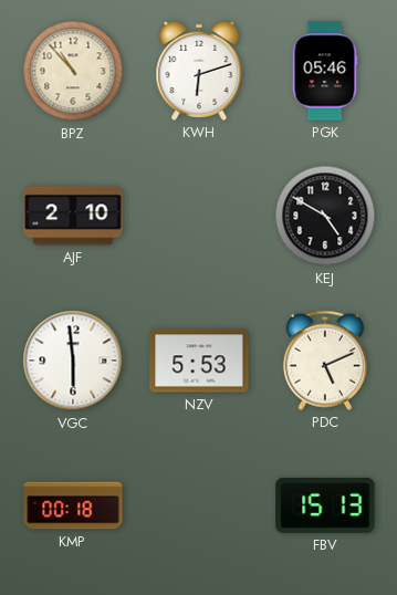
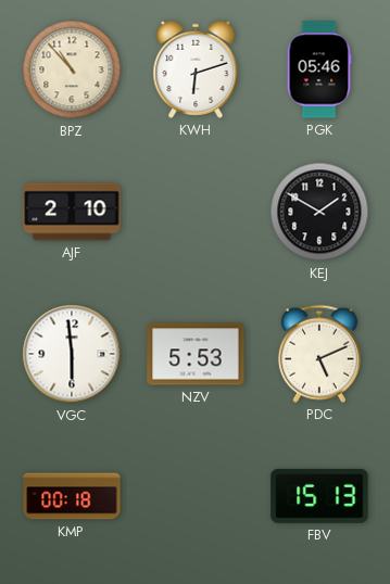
KEJ: 4:50 -> 1:50 (319, 212)
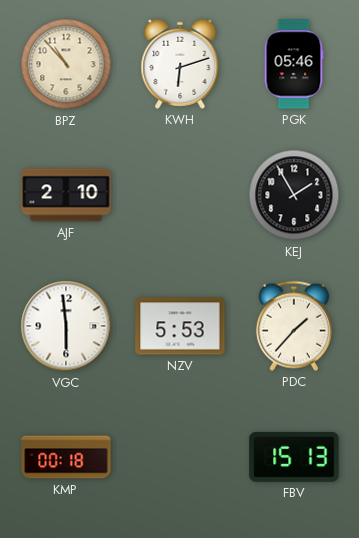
KEJ: 1:50 -> 1:55 (294, 195)
PDC: 5:11 -> 1:37 (294, 326)
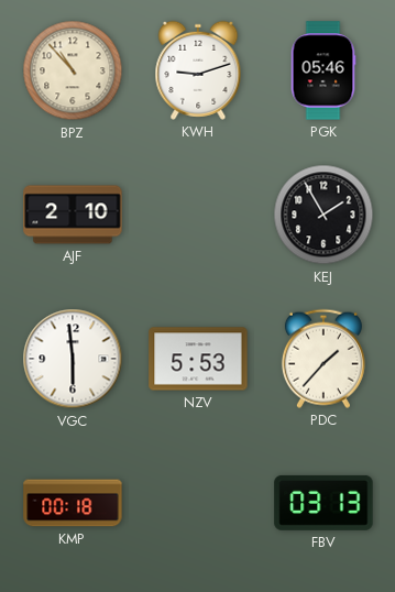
KWH: 6:12 -> 9:12 (198, 70)
FBV: 15:13 -> 03:13 (323, 503)
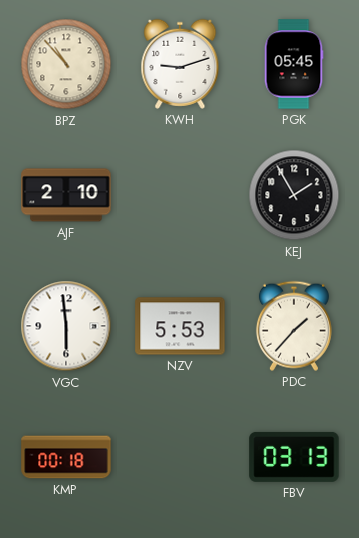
PGK: 05:46 -> 05:45 (294, 64)
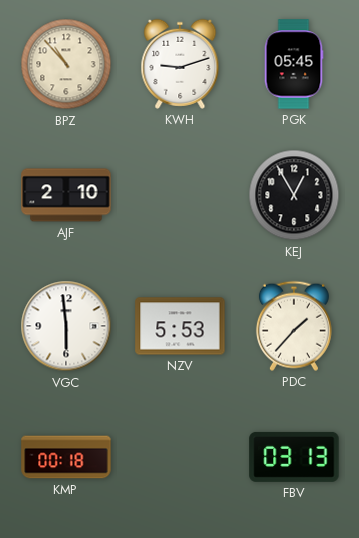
KEJ: 1:55 -> 12:55 (294, 195)
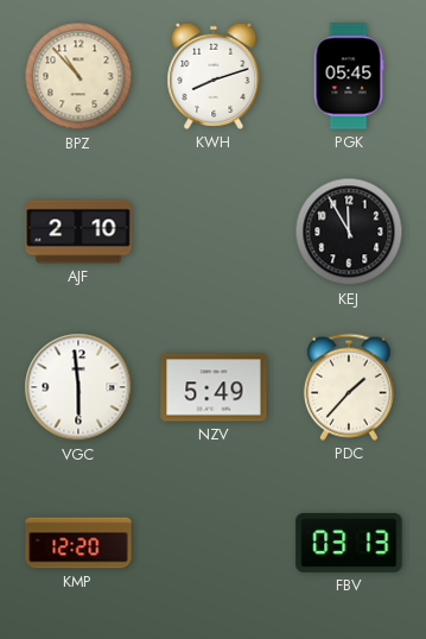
KWH: 9:12 -> 8:12 (214, 76)
KEJ: 12:55 -> 11:55 (349, 232)
NZV: 5:53 -> 5:49 (214, 387)
KMP: 00:18 -> 12:20 (78, 543)
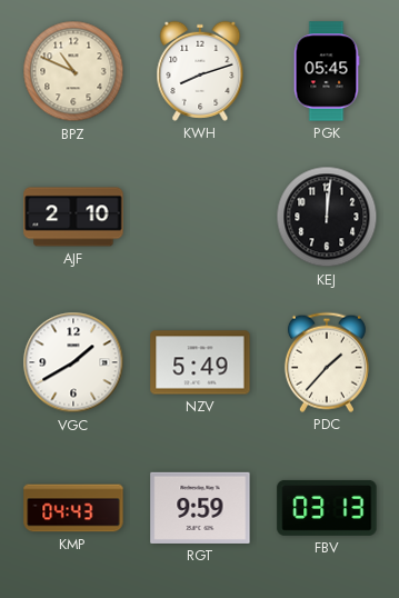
BPZ: 10:53 -> 10:49 (73, 71)
KEJ: 11:55 -> 12:01 (327, 217)
VGC: 5:59 -> 1:40 (73, 362)
KMP: 12:20 -> 04:43 (73, 508)
RGT: none -> 9:59 (200, 508)
